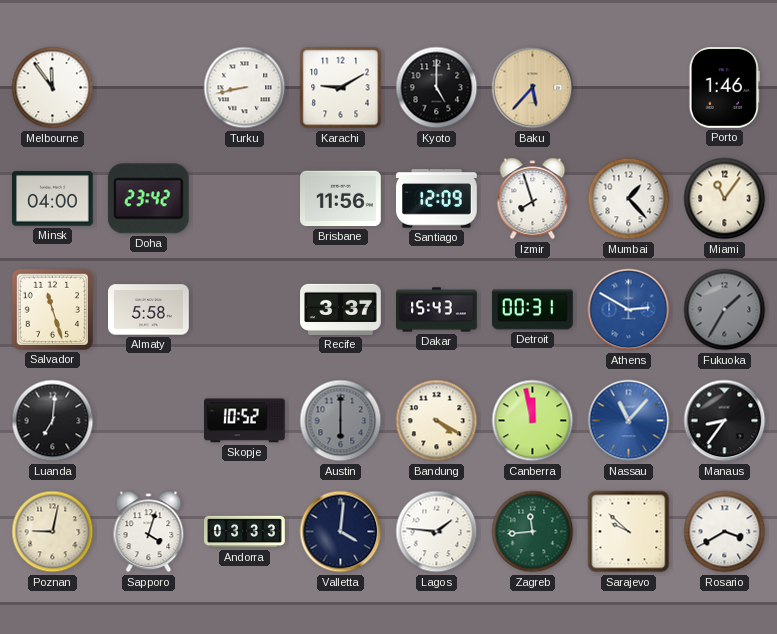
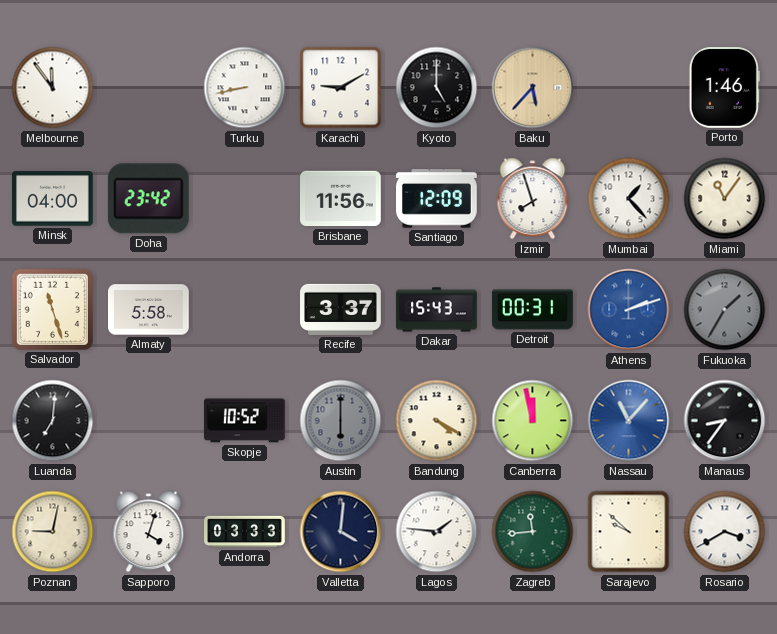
Athens: 2:50 -> 2:12 (629, 310)
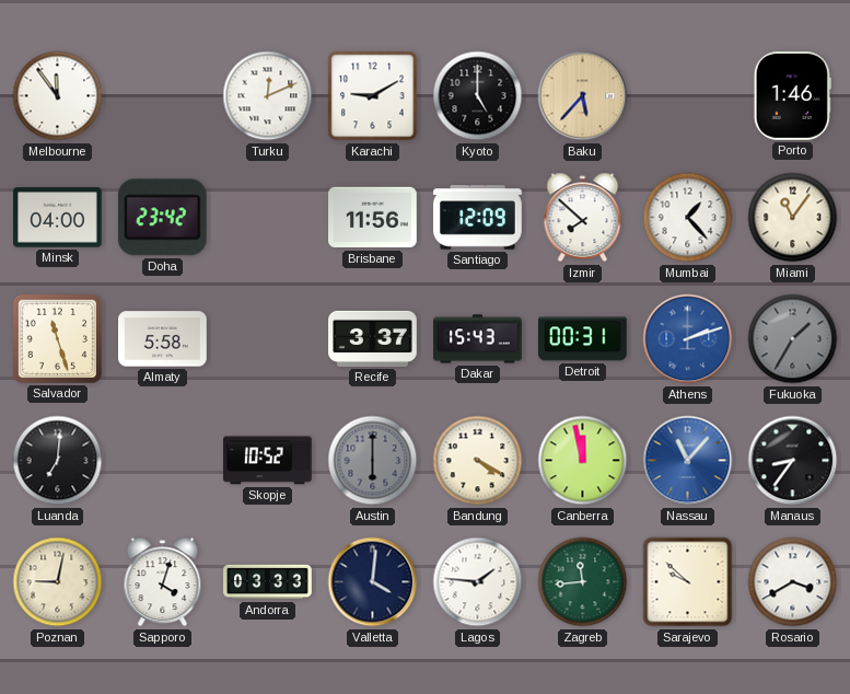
Turku: 8:43 -> 12:11 (268, 96)
Izmir: 7:57 -> 7:52 (583, 218)
